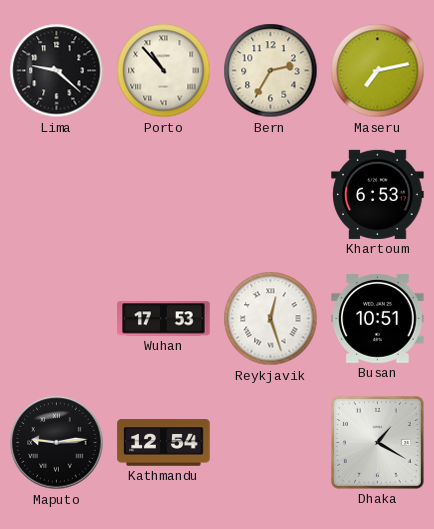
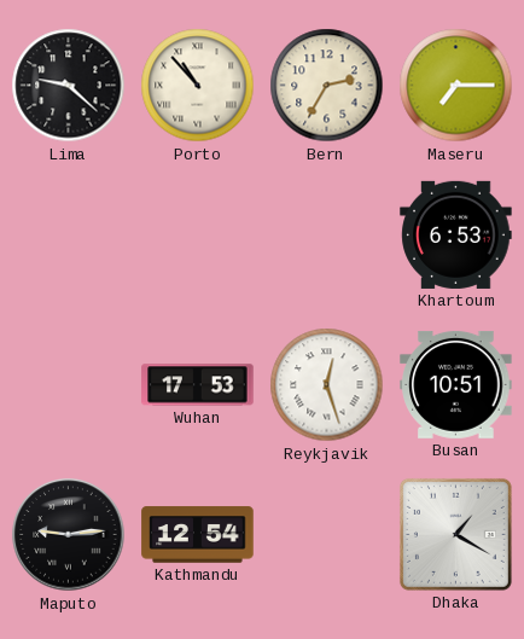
Maseru: 7:13 -> 7:15 (456, 86)
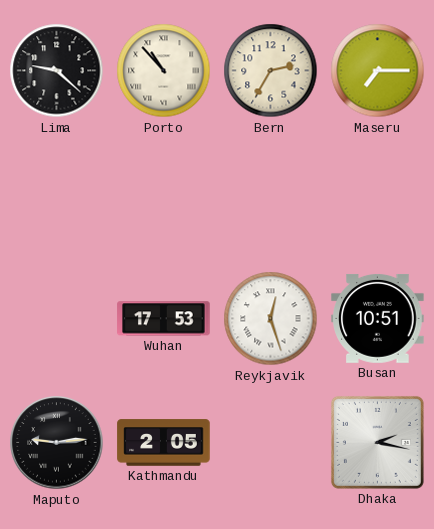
Khartoum: 6:53 -> none (456, 234)
Kathmandu: 12:54 -> 2:05 (164, 443)
Dhaka: 1:20 -> 2:17 (377, 442)
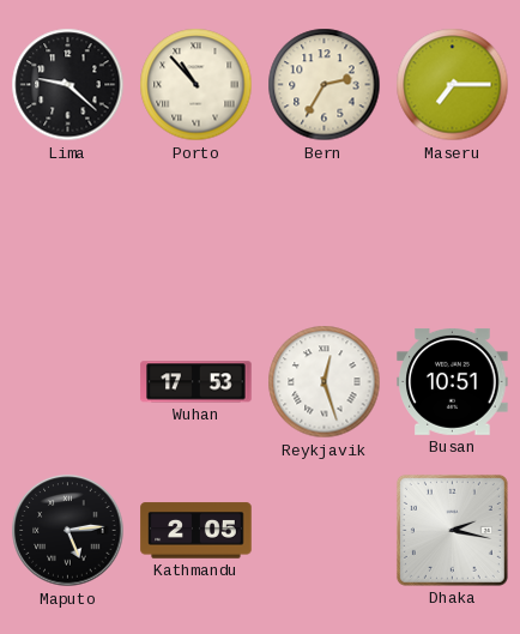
Maputo: 9:14 -> 5:14 (68, 531)
